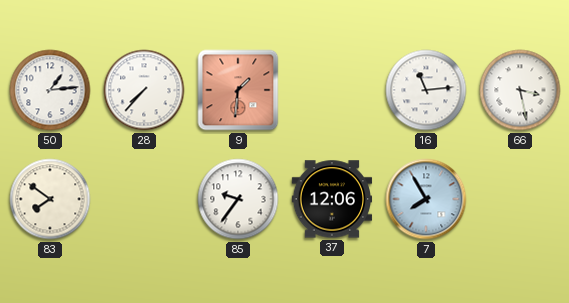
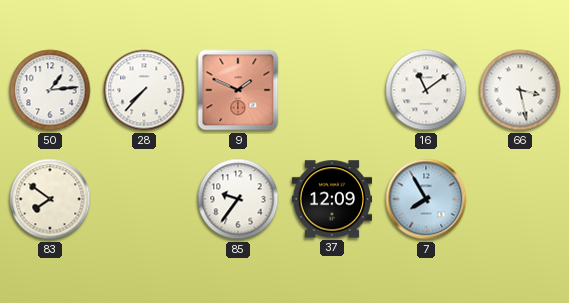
9: 1:31 -> 1:49 (238, 90)
16: 11:14 -> 11:09 (426, 90)
37: 12:06 -> 12:09 (332, 199)
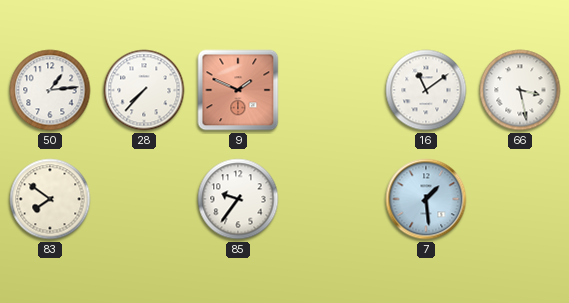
37: 12:09 -> none (332, 199)
7: 7:55 -> 1:29 (426, 199)
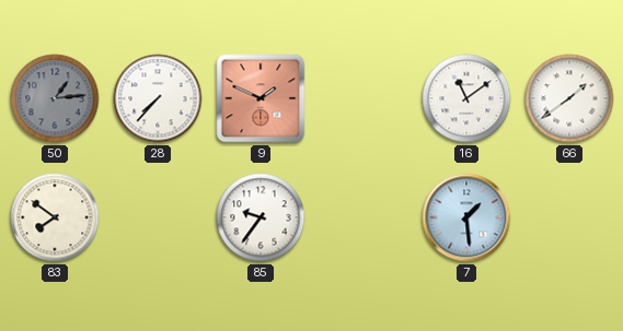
50 dial: white -> grey (55, 98)
66: 3:28 -> 1:39 (569, 98)
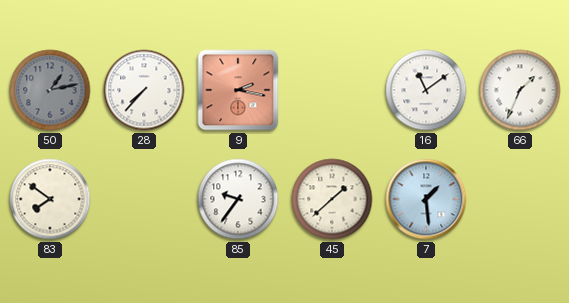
50: 1:14 -> 1:13 (50, 90)
9: 1:49 -> 2:17 (238, 90)
66: 1:39 -> 1:34 (520, 90)
45: none -> 1:38 (332, 199)
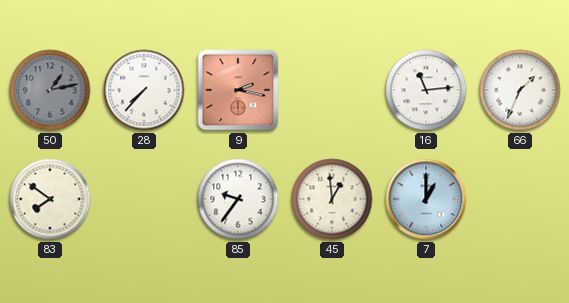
16: 11:09 -> 11:14 (426, 90)
45: 1:38 -> 12:59 (332, 199)
7: 1:29 -> 1:00 (426, 199)
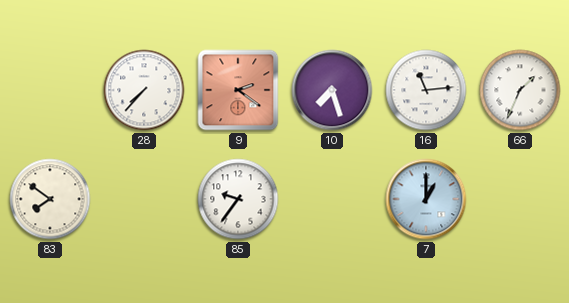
50: 1:13 -> none (50, 90)
9: 2:17 -> 2:21 (238, 90)
10: none -> 7:27 (332, 90)
45: 12:59 -> none (332, 199)
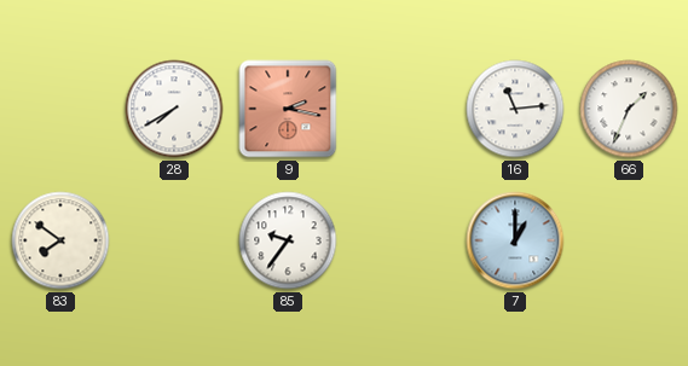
28: 7:37 -> 7:40 (174, 109)
9: 2:21 -> 2:17 (288, 109)
10: 7:27 -> none (332, 90)
